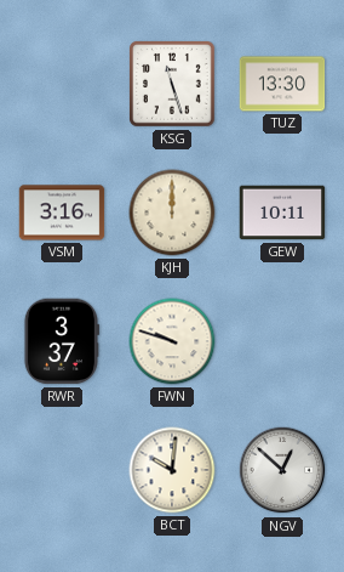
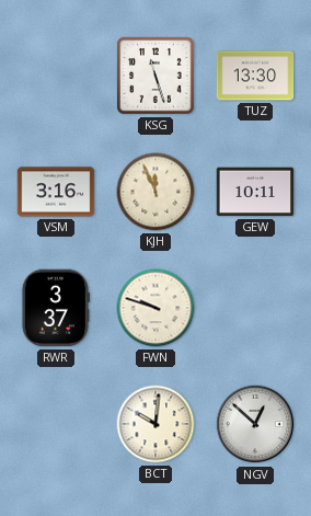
KJH: 12:00 -> 11:56 (155, 192)
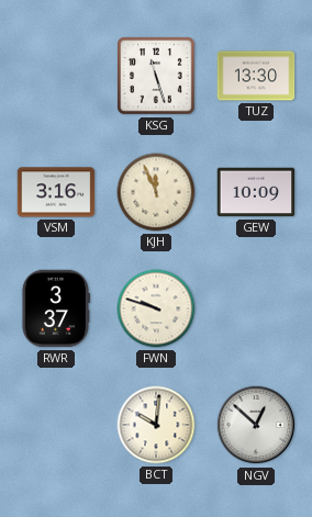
GEW: 10:11 -> 10:09 (256, 192)
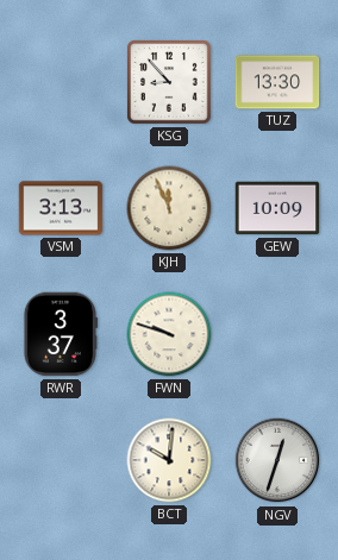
KSG: 11:27 -> 8:53 (170, 83)
VSM: 3:16 -> 3:13 (61, 208)
NGV: 12:52 -> 12:33 (277, 460)
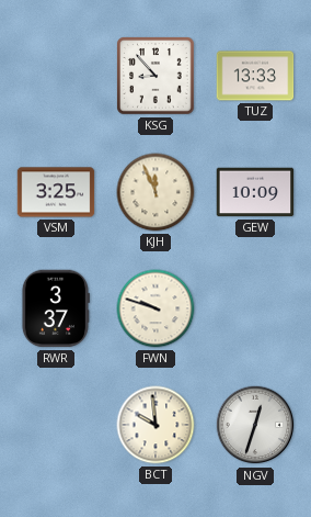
TUZ: 13:30 -> 13:33 (255, 76)
VSM: 3:13 -> 3:25 (56, 192)
BCT: 10:01 -> 9:59 (155, 425)
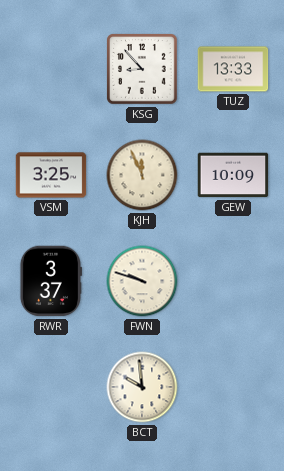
NGV: 12:33 -> none (255, 425)
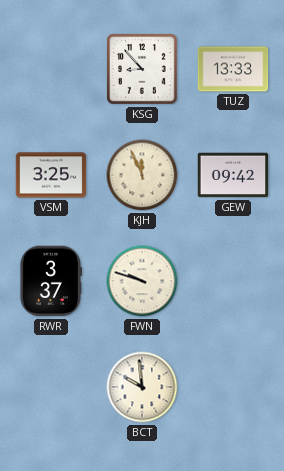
GEW: 10:09 -> 09:42 (233, 175)
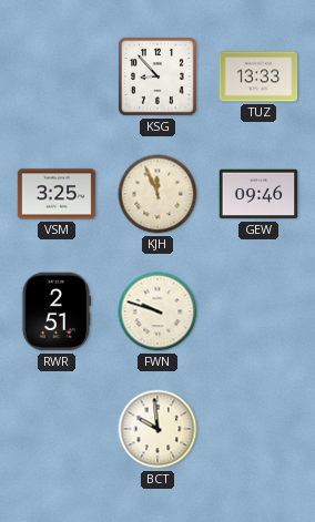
GEW: 09:42 -> 09:46 (258, 194)
RWR: 3:37 -> 2:51 (55, 311)
